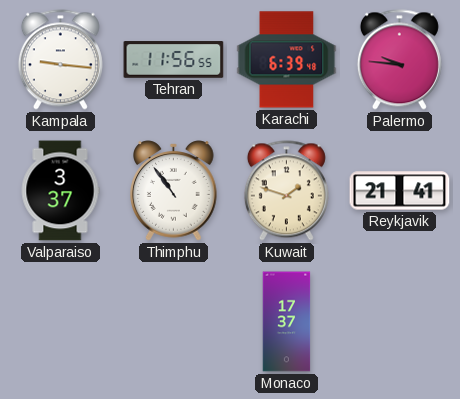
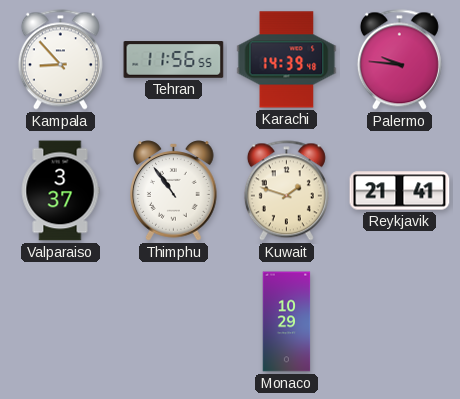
Kampala: 9:16 -> 8:53 (60, 60)
Karachi: 6:39 -> 14:39 (287, 60)
Monaco: 17:37 -> 10:29 (287, 322)
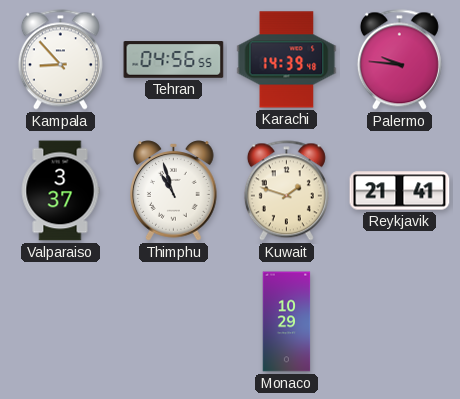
Tehran: 11:56 -> 04:56 (174, 60)
Thimphu: 10:54 -> 10:57 (174, 191)
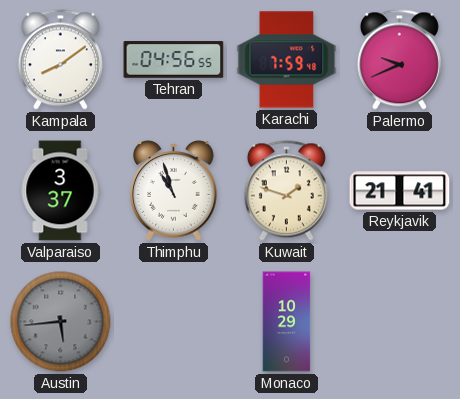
Kampala: 8:53 -> 8:09 (60, 60)
Karachi: 14:39 -> 7:59 (287, 60)
Palermo: 9:46 -> 9:41 (399, 60)
Austin: none -> 5:44 (61, 322)
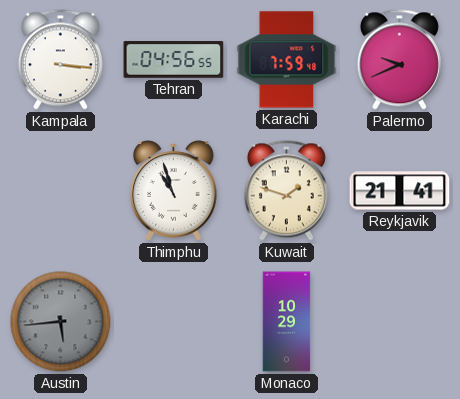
Kampala: 8:09 -> 3:16 (60, 60)
Valparaiso: 3:37 -> none (60, 191)
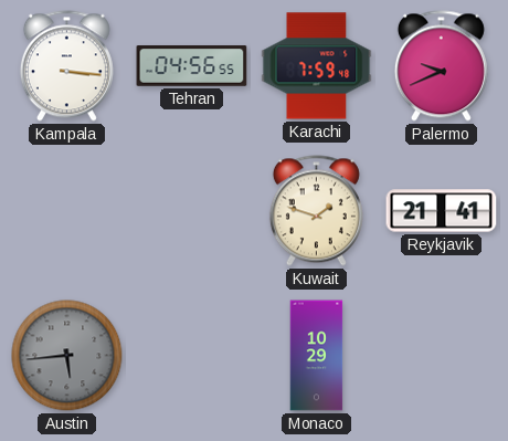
Thimphu: 10:57 -> none (174, 191)
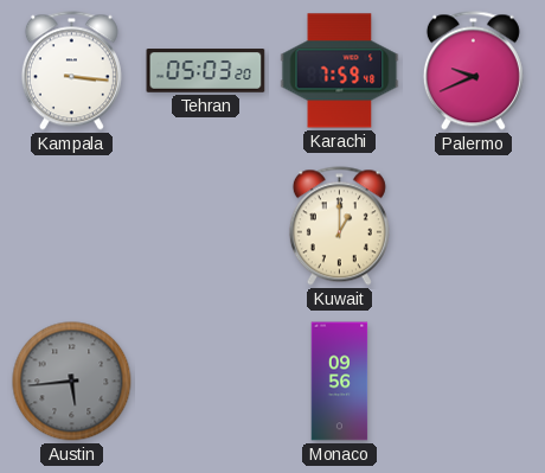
Tehran: 04:56 -> 05:03 (206, 71)
Kuwait: 1:48 -> 1:00 (339, 226)
Reykjavik: 21:41 -> none (442, 211)
Monaco: 10:29 -> 09:56 (340, 382)
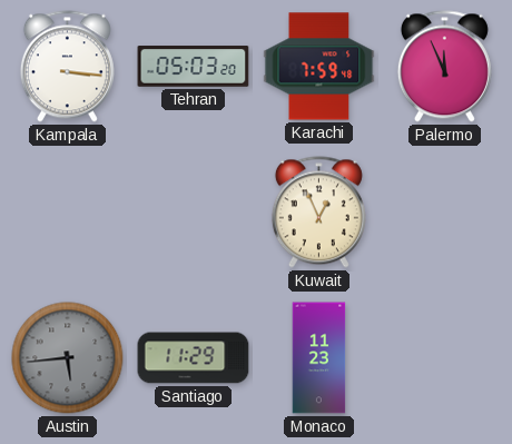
Palermo: 9:41 -> 11:56 (444, 67)
Kuwait: 1:00 -> 12:56 (318, 213)
Santiago: none -> 11:29 (194, 358)
Monaco: 09:56 -> 11:23 (319, 358)
